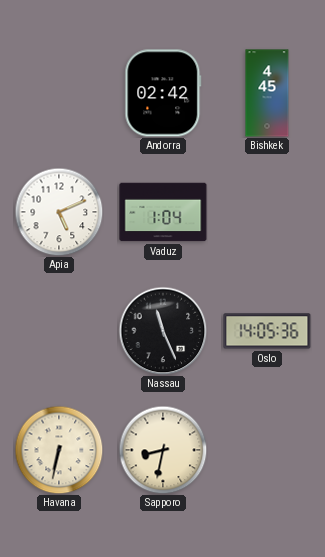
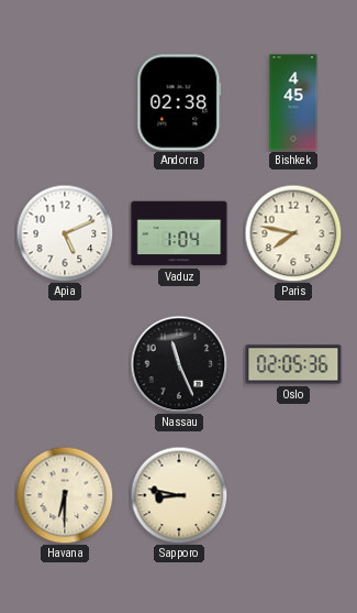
Andorra: 02:42 -> 02:38 (179, 102)
Paris: none -> 7:47 (293, 233)
Oslo: 14:05 -> 02:05 (293, 364)
Havana: 6:32 -> 6:30 (65, 495)
Sapporo: 8:32 -> 8:47 (179, 495)
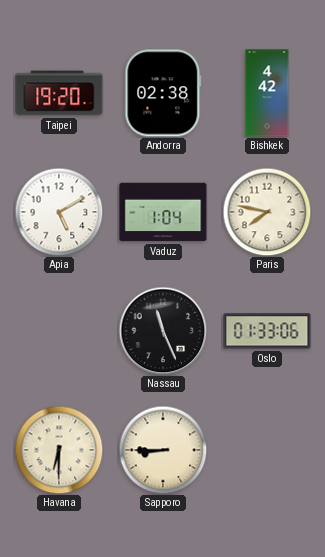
Taipei: none -> 19:20 (59, 93)
Bishkek: 4:45 -> 4:42 (267, 93)
Apia: 5:11 -> 5:10 (59, 212)
Oslo: 02:05 -> 01:33 (267, 331)
Sapporo: 8:47 -> 8:45 (163, 450)
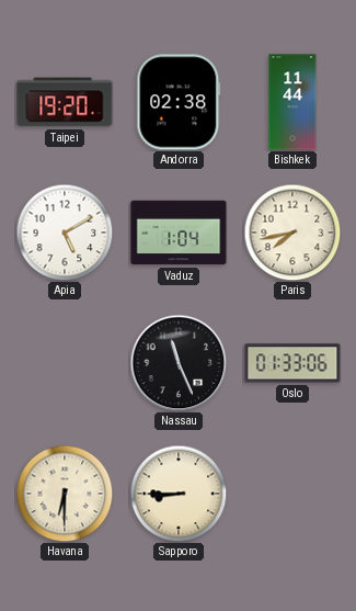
Bishkek: 4:42 -> 11:44 (292, 102)
Paris: 7:47 -> 7:43 (292, 233)
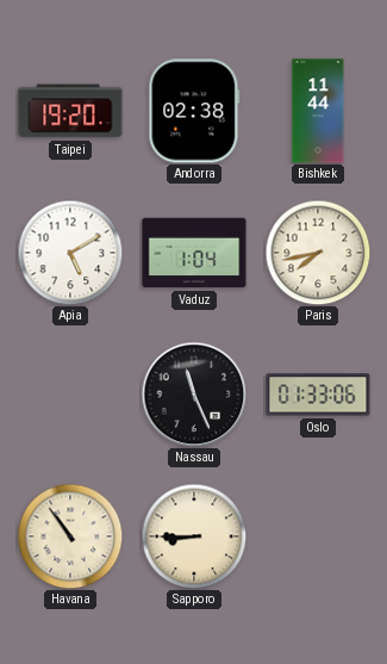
Havana: 6:30 -> 10:54 (70, 536)
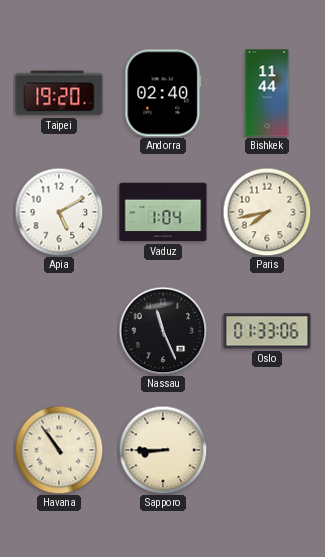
Andorra: 02:38 -> 02:40 (163, 93)
